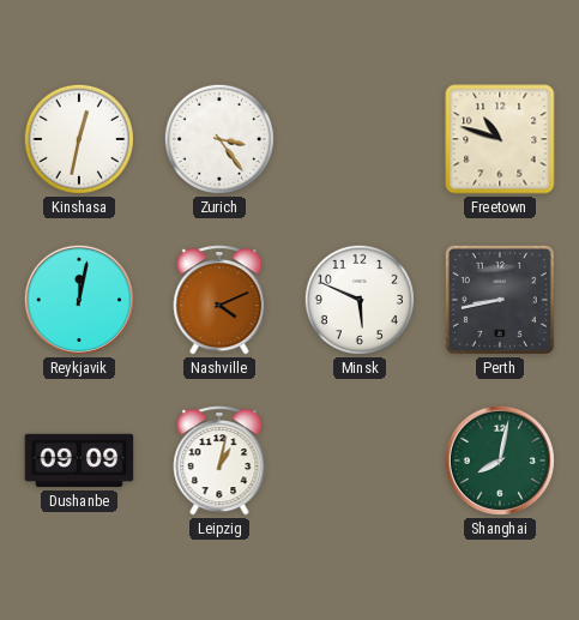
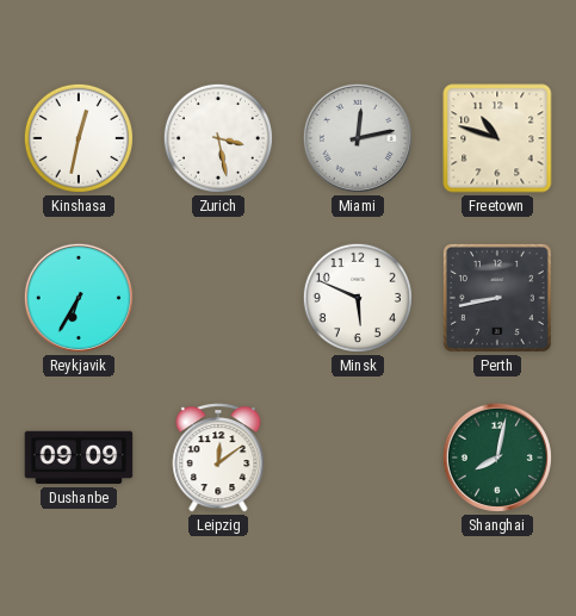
Zurich: 3:24 -> 3:28 (218, 138)
Miami: none -> 12:13 (358, 138)
Reykjavik: 12:02 -> 6:35 (79, 298)
Nashville: 4:11 -> none (219, 300)
Leipzig: 1:02 -> 12:09 (218, 458)
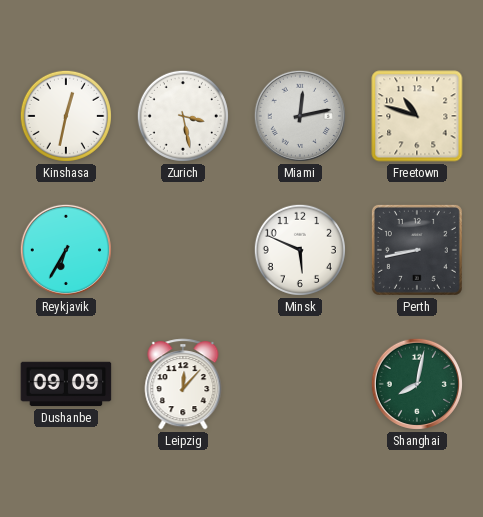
Leipzig: 12:09 -> 12:07 (183, 384)
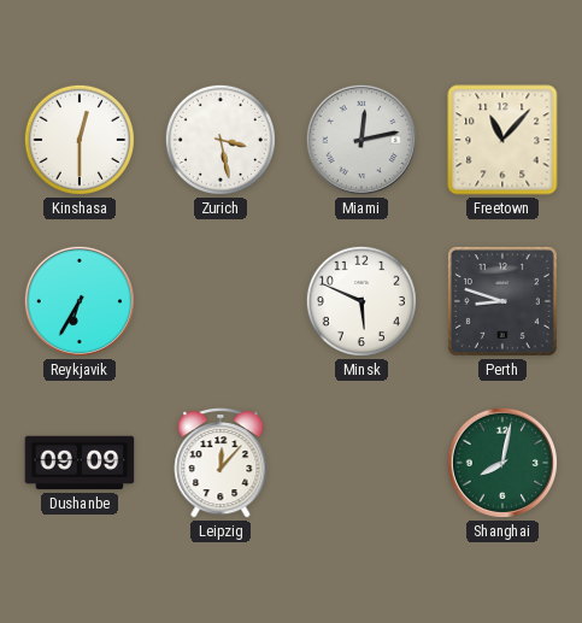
Kinshasa: 12:32 -> 12:30 (80, 140)
Freetown: 10:48 -> 11:07 (502, 140)
Perth: 8:43 -> 8:48 (502, 301)
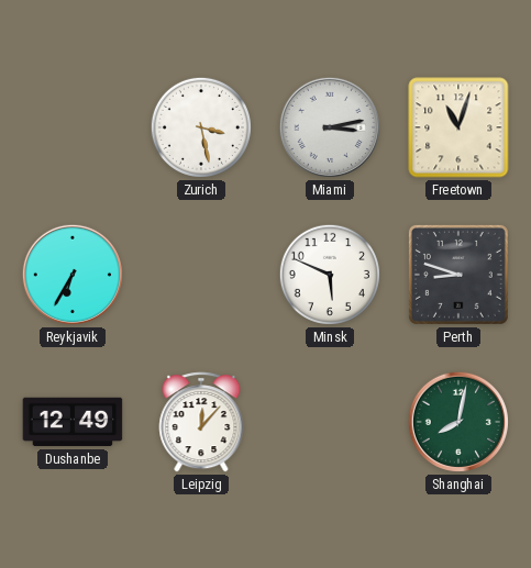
Kinshasa: 12:30 -> none (80, 140)
Miami: 12:13 -> 3:13 (330, 127)
Freetown: 11:07 -> 11:03 (458, 127)
Dushanbe: 09:09 -> 12:49 (73, 422)
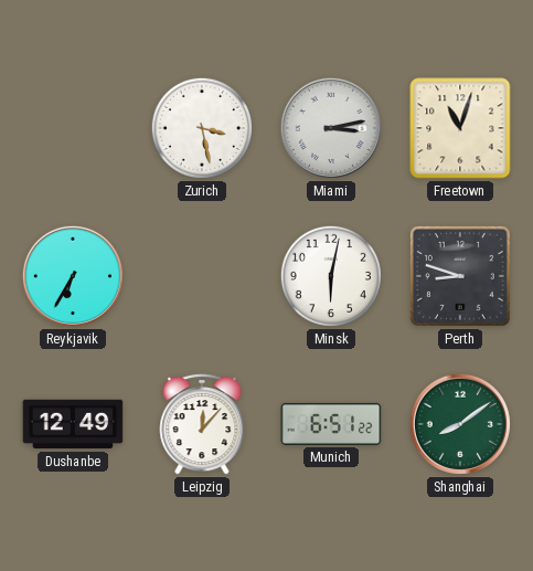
Minsk: 5:49 -> 6:02 (331, 276)
Munich: none -> 6:51 (331, 424)
Shanghai: 8:02 -> 8:09 (460, 424)
